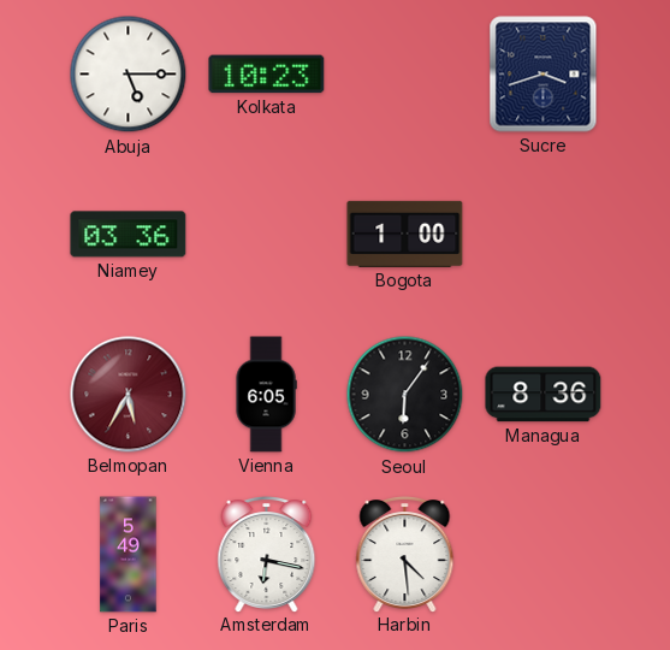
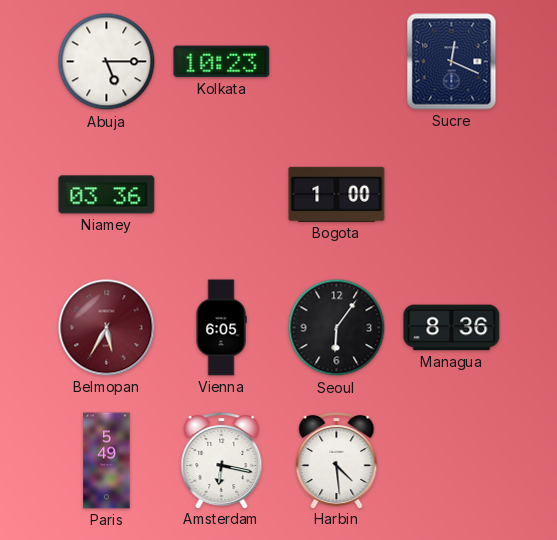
Sucre: 3:42 -> 12:19 (452, 62)
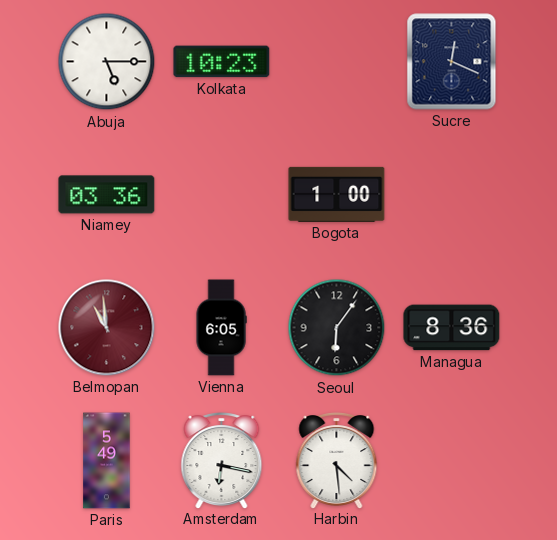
Belmopan: 5:35 -> 10:59 (107, 328)
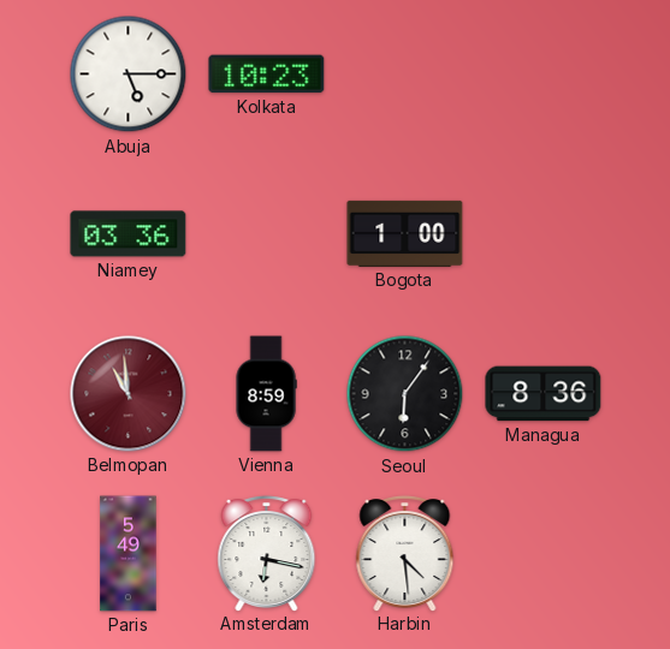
Sucre: 12:19 -> none (452, 62)
Vienna: 6:05 -> 8:59 (266, 394)
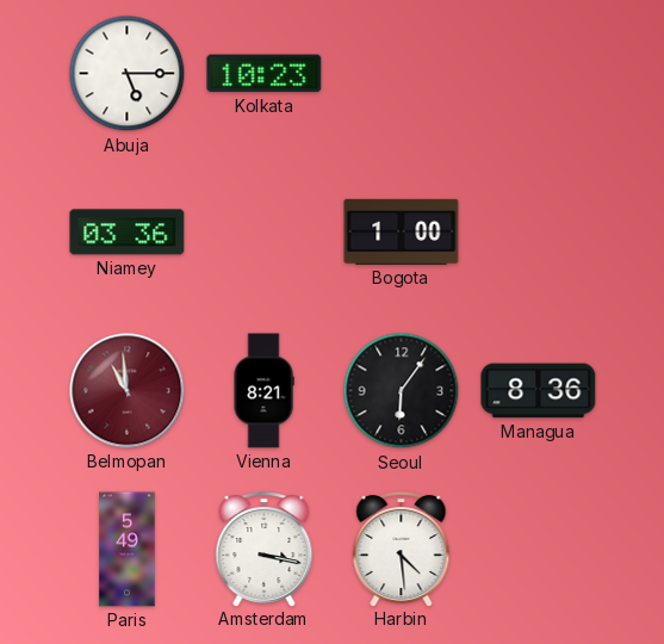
Vienna: 8:59 -> 8:21 (263, 391)
Amsterdam: 6:17 -> 3:17 (265, 550)
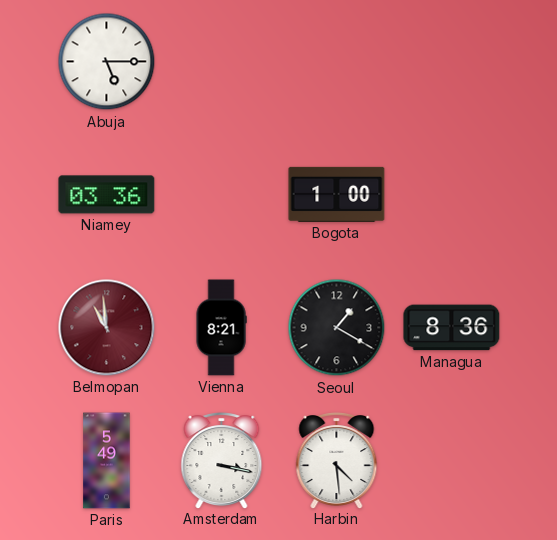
Kolkata: 10:23 -> none (265, 74)
Seoul: 6:06 -> 1:20 (337, 328)
